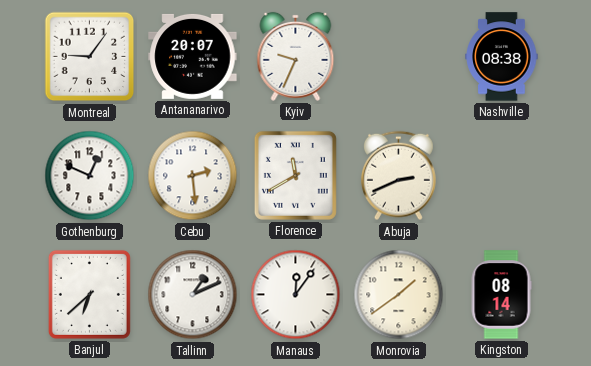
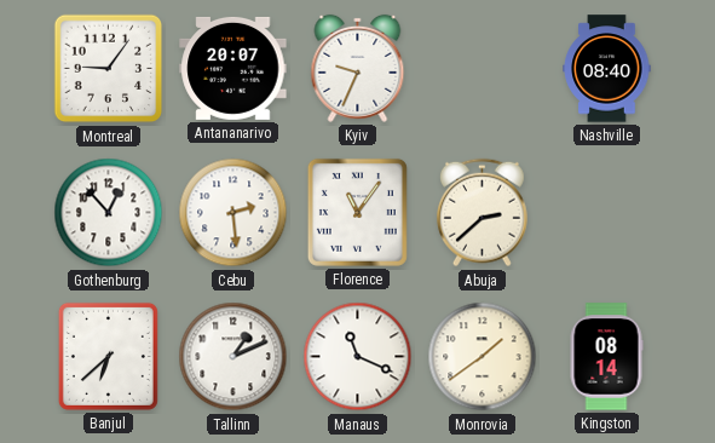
Nashville: 08:38 -> 08:40 (607, 69)
Gothenburg: 12:49 -> 12:53 (109, 213)
Florence: 11:40 -> 11:06 (357, 212)
Abuja: 2:41 -> 2:38 (482, 213)
Manaus: 12:06 -> 11:19 (358, 357)
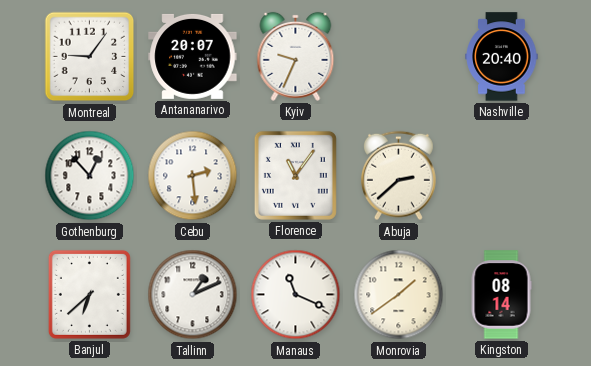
Nashville: 08:40 -> 20:40 (502, 57)
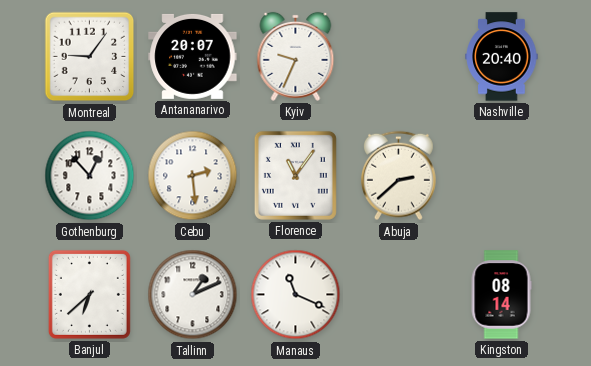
Monrovia: 1:39 -> none (399, 295)
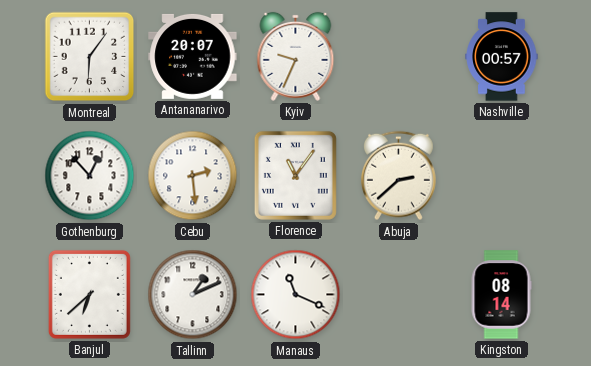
Montreal: 9:06 -> 6:06 (90, 57)
Nashville: 20:40 -> 00:57 (502, 57)
